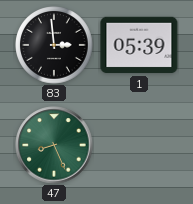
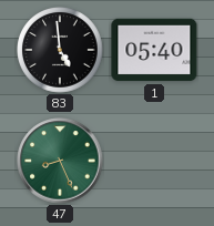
83: 2:59 -> 4:59 (61, 51)
1: 05:39 -> 05:40 (154, 50)
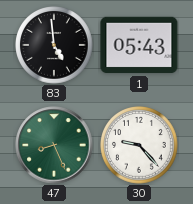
1: 05:40 -> 05:43 (139, 45)
30: none -> 9:23 (140, 146)
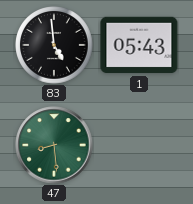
47: 8:26 -> 8:29 (54, 145)
30: 9:23 -> none (140, 146)
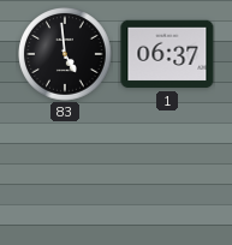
1: 05:43 -> 06:37 (167, 54)
47: 8:29 -> none (54, 145)
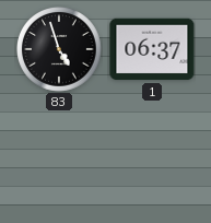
83: 4:59 -> 4:57 (60, 50)
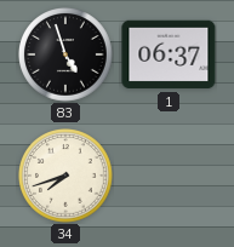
34: none -> 7:42 (67, 177)
